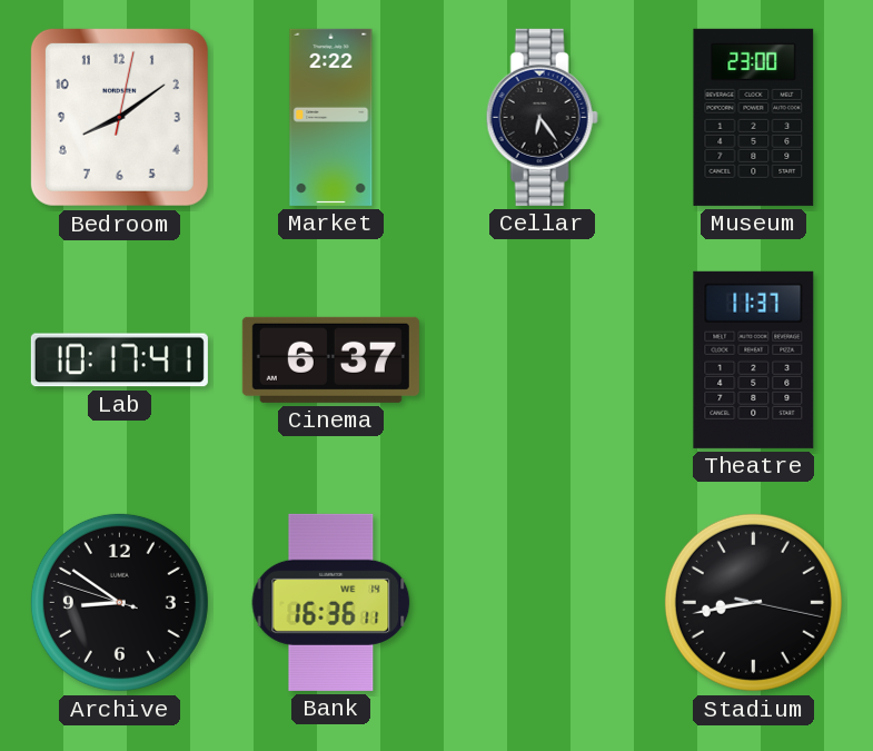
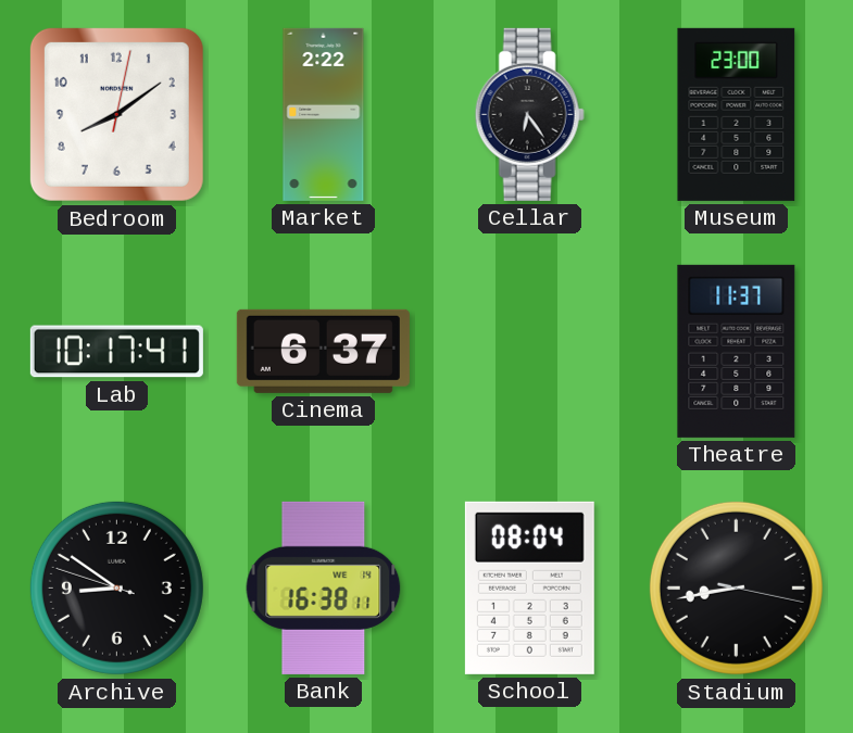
Bank: 16:36 -> 16:38 (324, 587)
School: none -> 08:04 (529, 587)
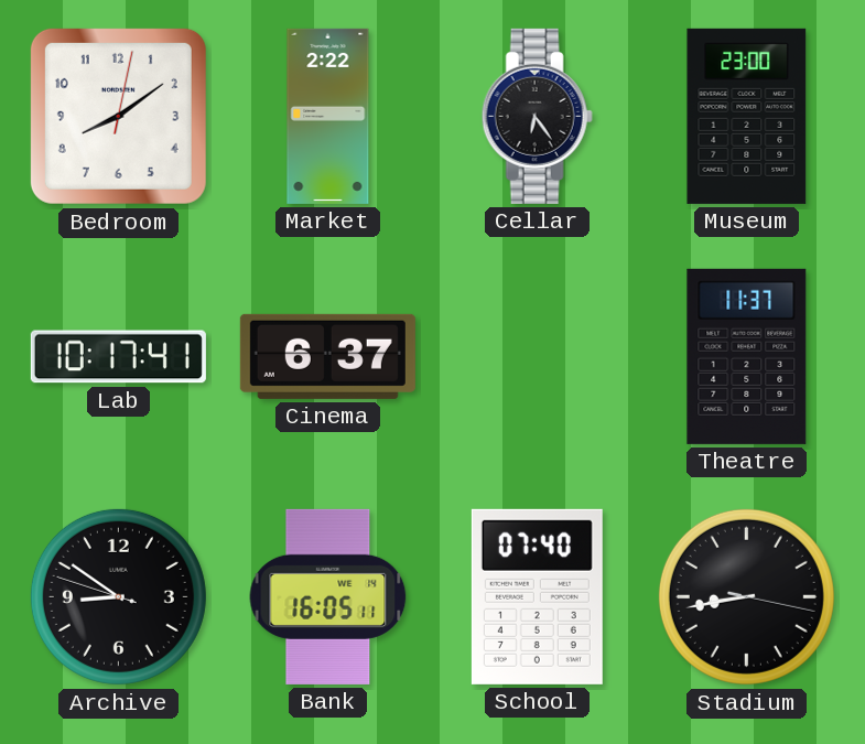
Bank: 16:38 -> 16:05 (328, 596)
School: 08:04 -> 07:40 (537, 596)
